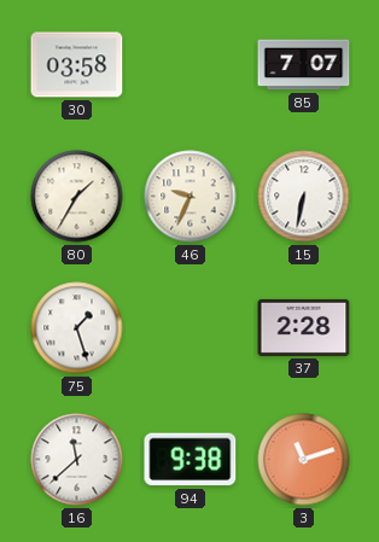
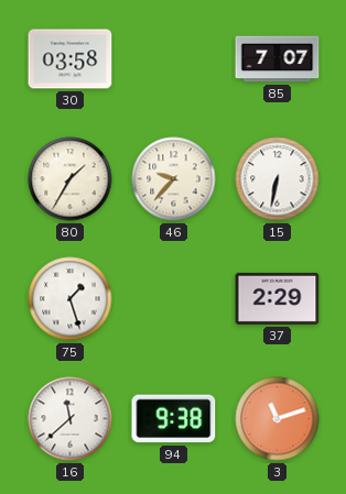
46: 9:34 -> 9:37 (174, 179)
37: 2:28 -> 2:29 (278, 298)
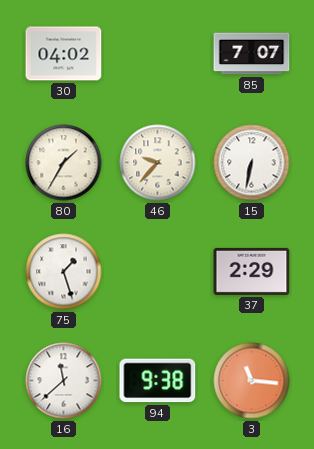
30: 03:58 -> 04:02 (64, 54)
3: 11:12 -> 11:16 (252, 381)
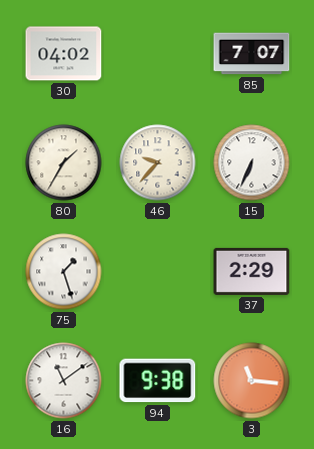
15: 6:32 -> 6:34 (252, 163)
16: 11:38 -> 11:09 (64, 381)
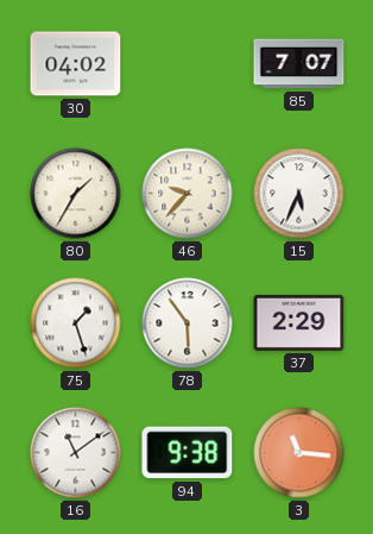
15: 6:34 -> 5:34 (299, 194)
78: none -> 5:54 (188, 323)
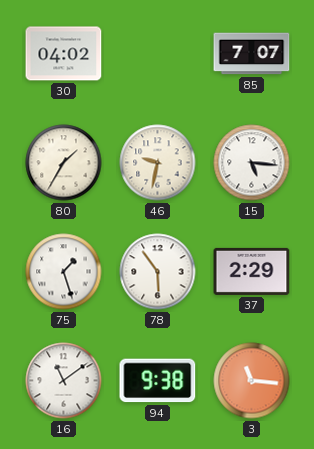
46: 9:37 -> 9:32 (158, 163)
15: 5:34 -> 5:16 (252, 163)
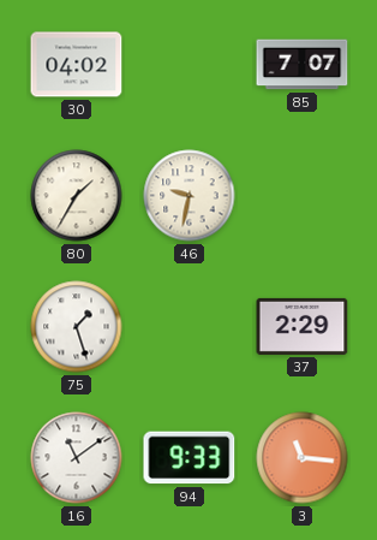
15: 5:16 -> none (252, 163)
78: 5:54 -> none (158, 272)
94: 9:38 -> 9:33 (190, 458)
